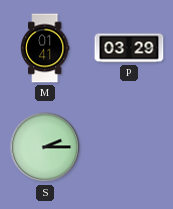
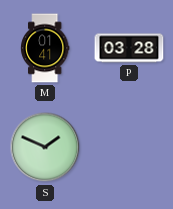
P: 03:29 -> 03:28 (129, 48)
S: 2:15 -> 1:49 (45, 147)
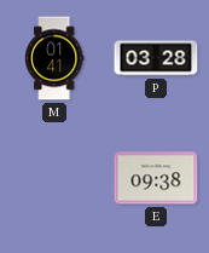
S: 1:49 -> none (45, 147)
E: none -> 09:38 (156, 178)
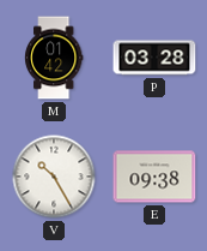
M: 01:41 -> 01:42 (54, 58)
V: none -> 10:25 (54, 177)
